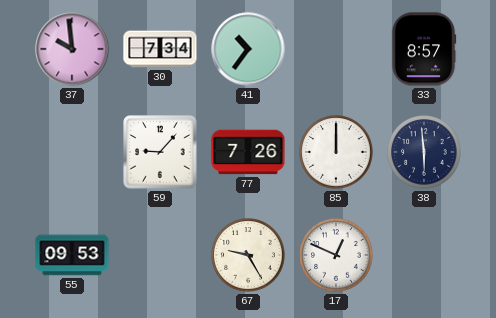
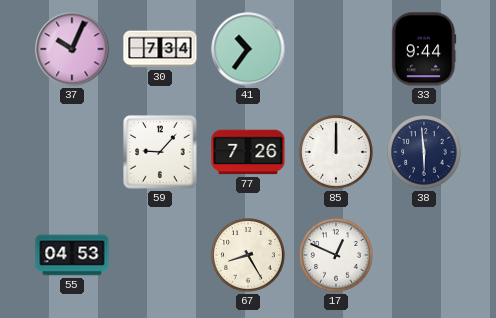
37: 9:59 -> 10:04 (72, 49)
33: 8:57 -> 9:44 (424, 49)
55: 09:53 -> 04:53 (72, 255)
67: 9:25 -> 8:25 (248, 255)
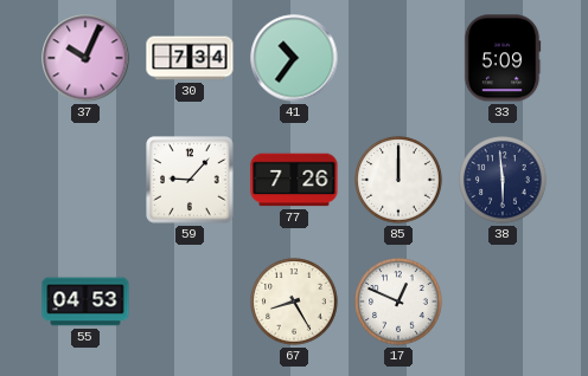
33: 9:44 -> 5:09 (503, 58)
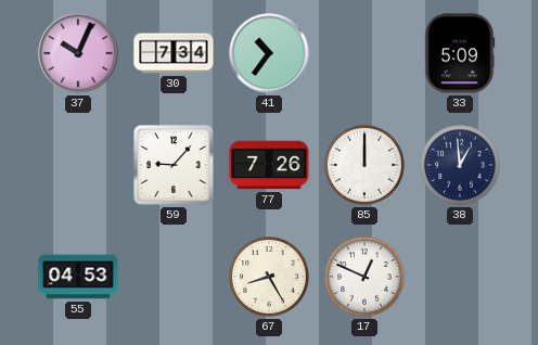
38: 5:59 -> 12:59 (460, 165)
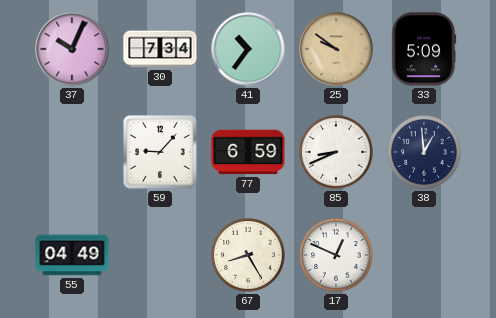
25: none -> 9:51 (336, 49)
77: 7:26 -> 6:59 (248, 152)
85: 12:00 -> 8:41 (336, 152)
55: 04:53 -> 04:49 (72, 255)
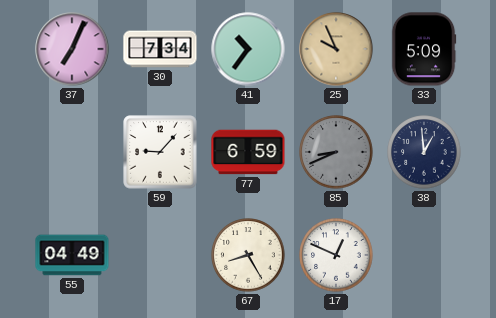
37: 10:04 -> 7:04 (72, 49)
25: 9:51 -> 9:56 (336, 49)
85 dial: white -> grey (336, 152)
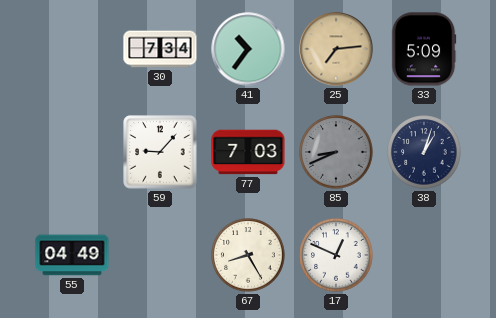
37: 7:04 -> none (72, 49)
25: 9:56 -> 7:14 (336, 49)
77: 6:59 -> 7:03 (248, 152)
38: 12:59 -> 1:03 (424, 152)
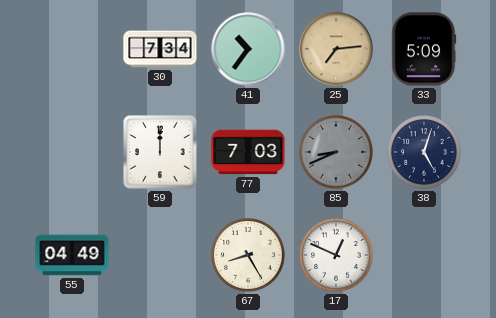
59: 9:07 -> 12:00 (160, 152)
38: 1:03 -> 5:03 (424, 152)
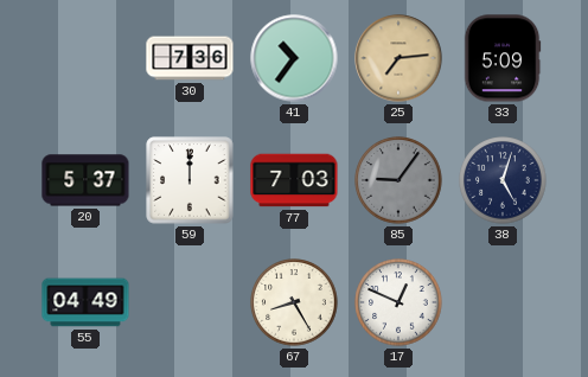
30: 7:34 -> 7:36 (190, 58)
20: none -> 5:37 (85, 180)
85: 8:41 -> 9:06 (398, 180)
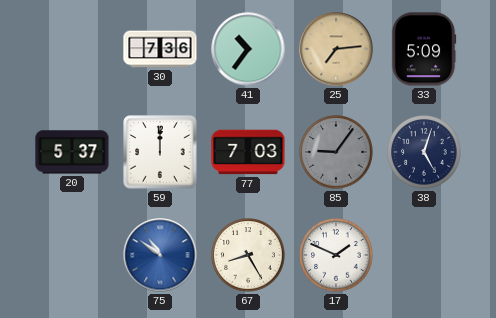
55: 04:49 -> none (85, 302)
75: none -> 10:51 (160, 255)
17: 12:49 -> 1:49 (336, 255)
